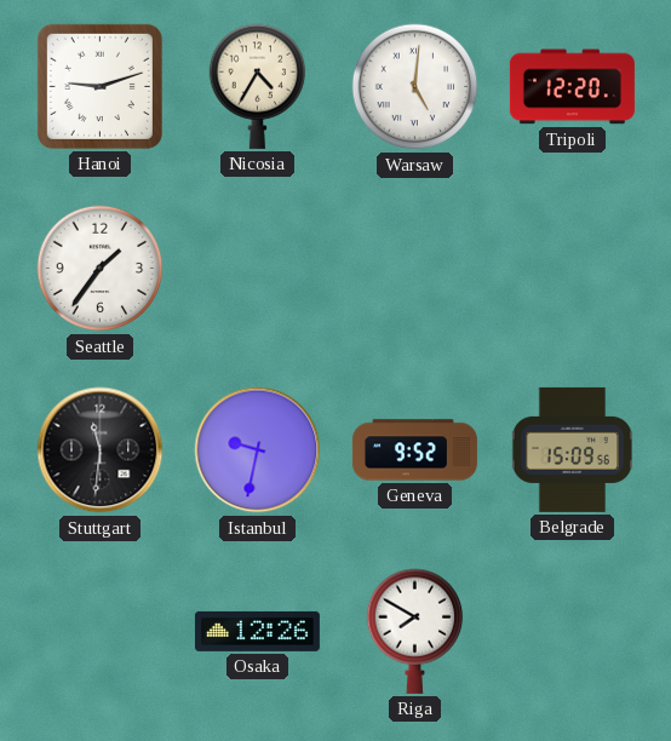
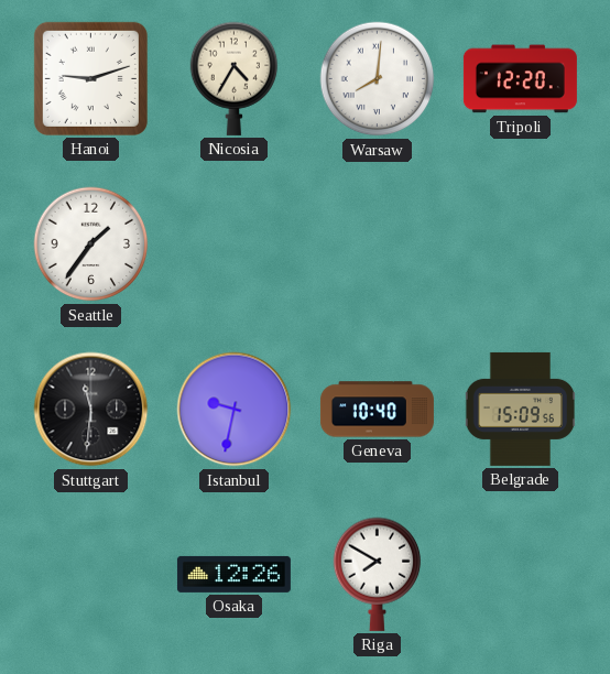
Warsaw: 5:01 -> 8:01 (378, 79)
Geneva: 9:52 -> 10:40 (377, 410)
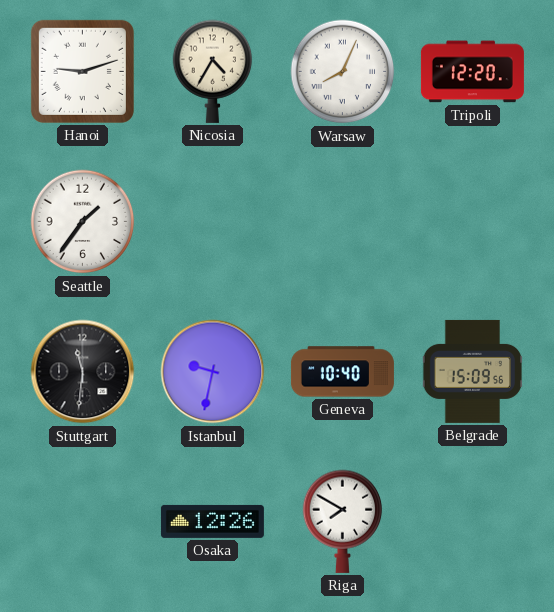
Warsaw: 8:01 -> 8:04 (343, 72)
